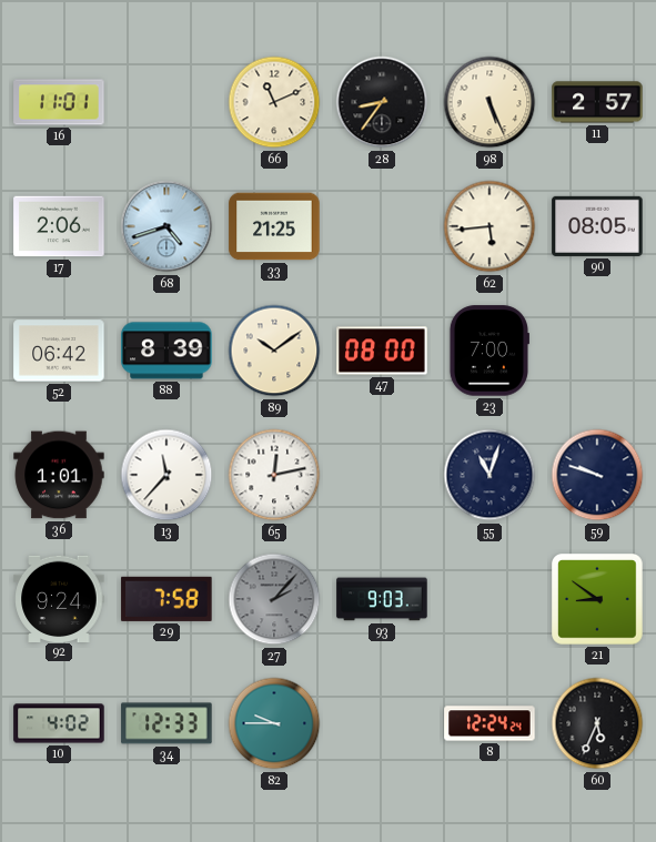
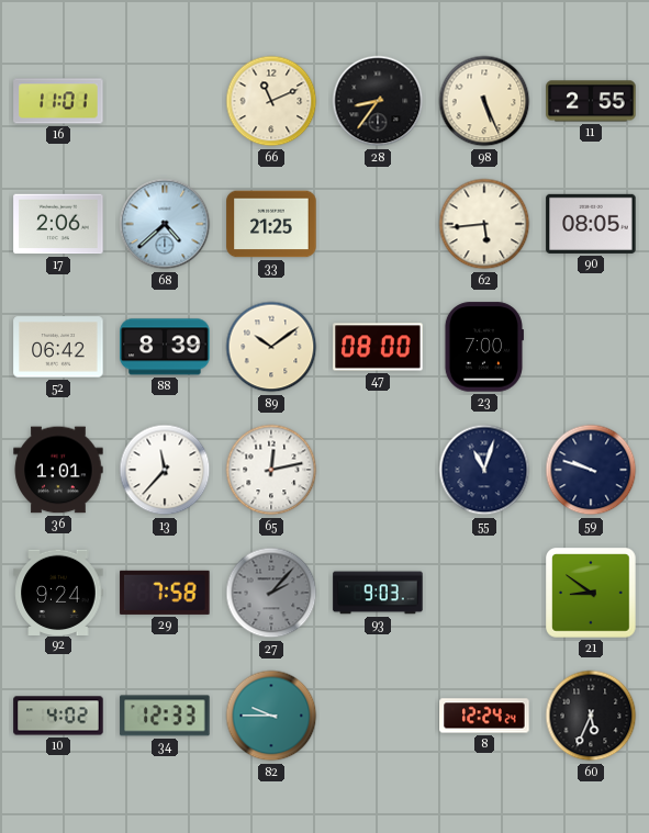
11: 2:57 -> 2:55 (591, 101)
68: 4:42 -> 4:38 (165, 224)
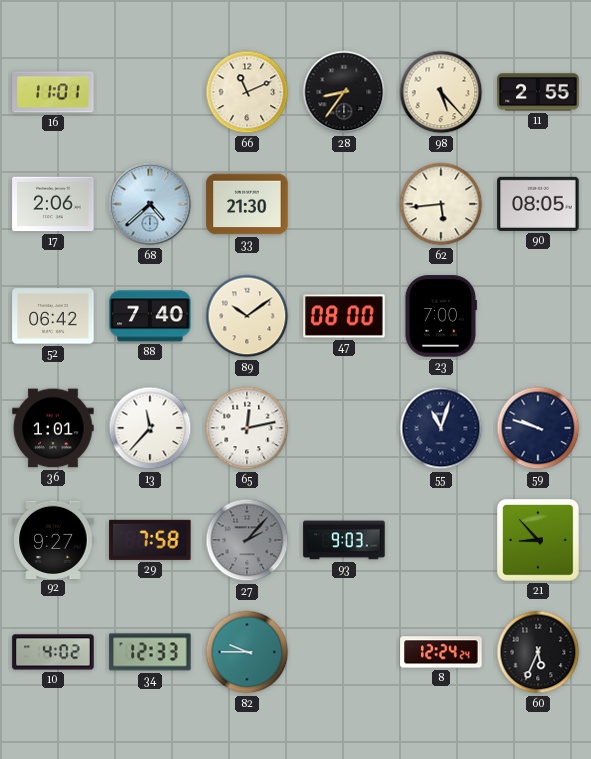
98: 5:26 -> 5:23 (441, 92)
33: 21:25 -> 21:30 (247, 204)
88: 8:39 -> 7:40 (150, 316)
92: 9:24 -> 9:27 (53, 539)
21: 8:51 -> 8:53 (538, 540)
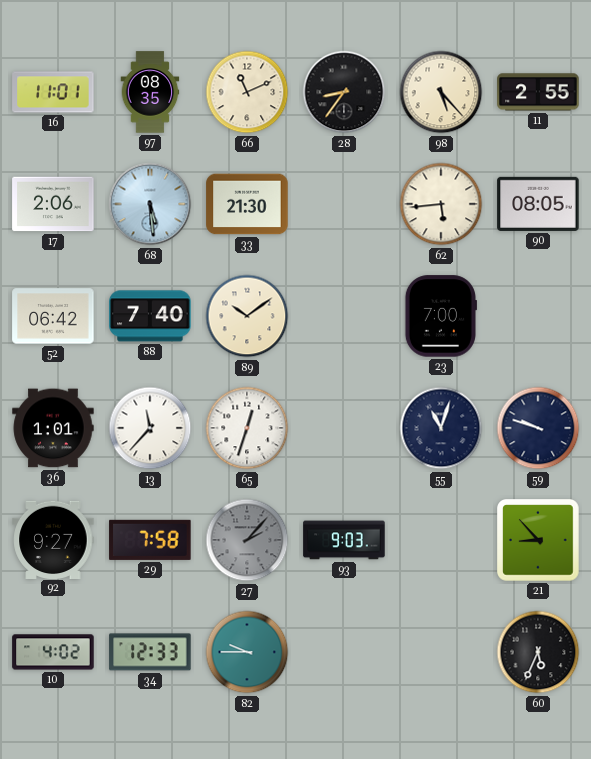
97: none -> 08:35 (150, 92)
68: 4:38 -> 5:29 (150, 204)
47: 08:00 -> none (344, 316)
65: 12:13 -> 12:33 (247, 428)
8: 12:24 -> none (441, 652)
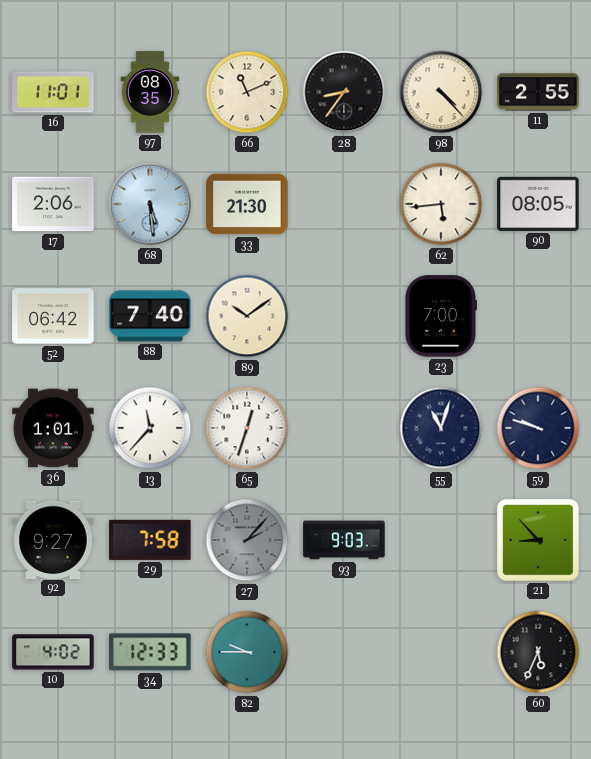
98: 5:23 -> 4:23 (441, 92)
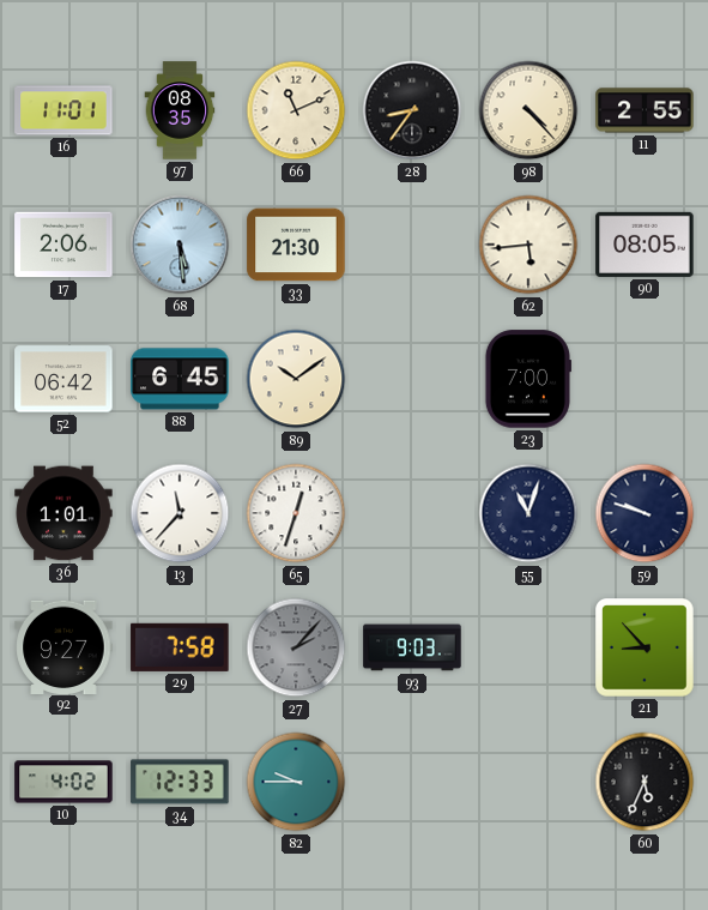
88: 7:40 -> 6:45 (180, 379)
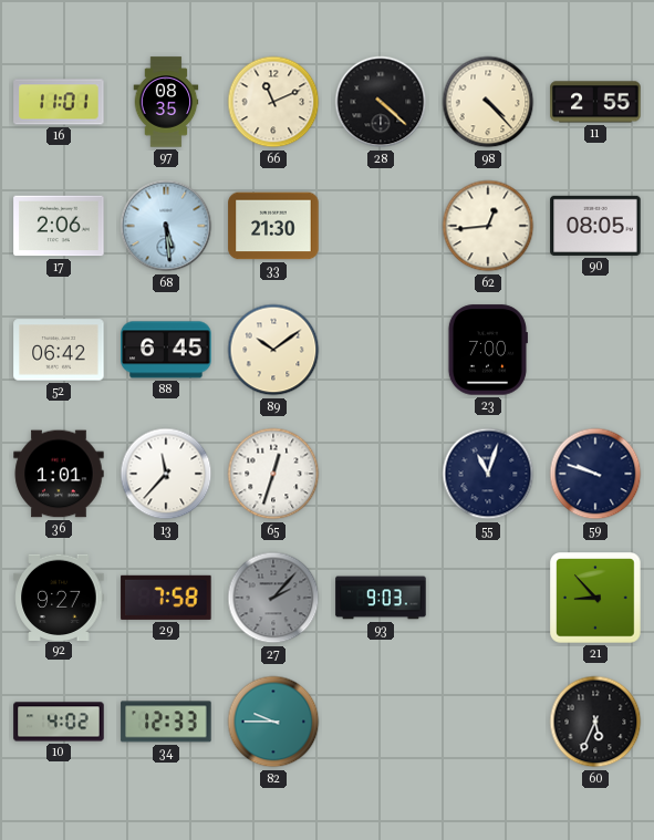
28: 8:36 -> 4:22 (381, 102)
62: 5:44 -> 12:44 (488, 226)
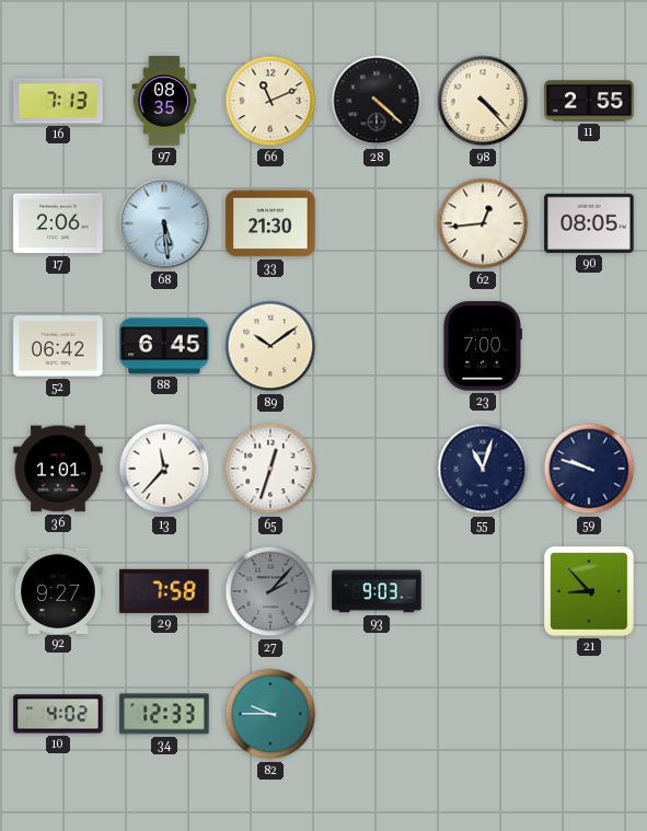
16: 11:01 -> 7:13 (58, 101)
60: 5:34 -> none (595, 722)
